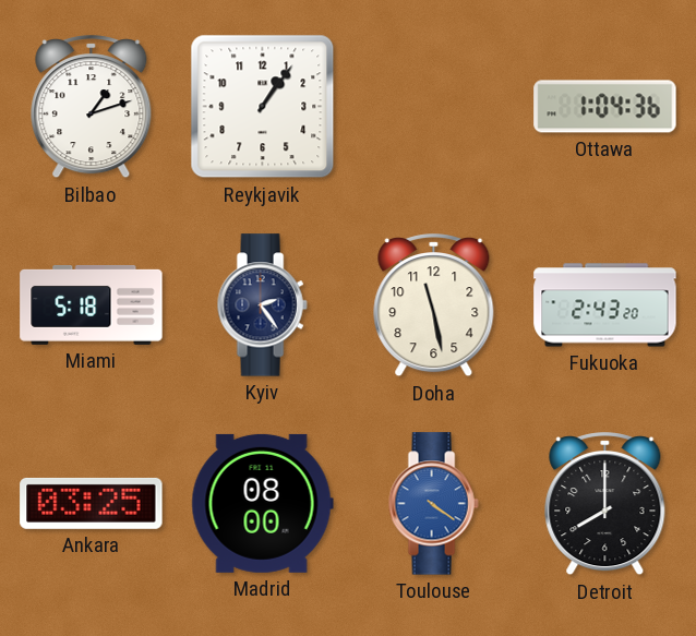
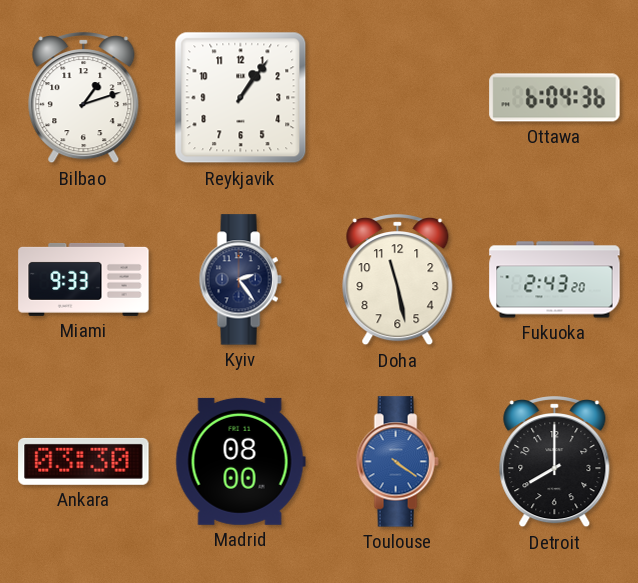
Ottawa: 1:04 -> 6:04 (555, 98)
Miami: 5:18 -> 9:33 (84, 279)
Ankara: 03:25 -> 03:30 (84, 461)
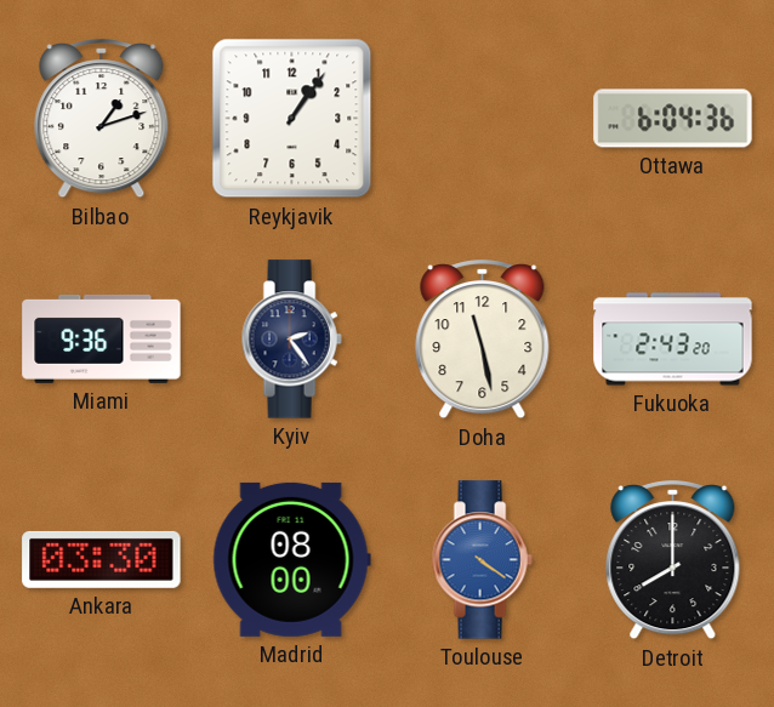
Miami: 9:33 -> 9:36 (102, 338)
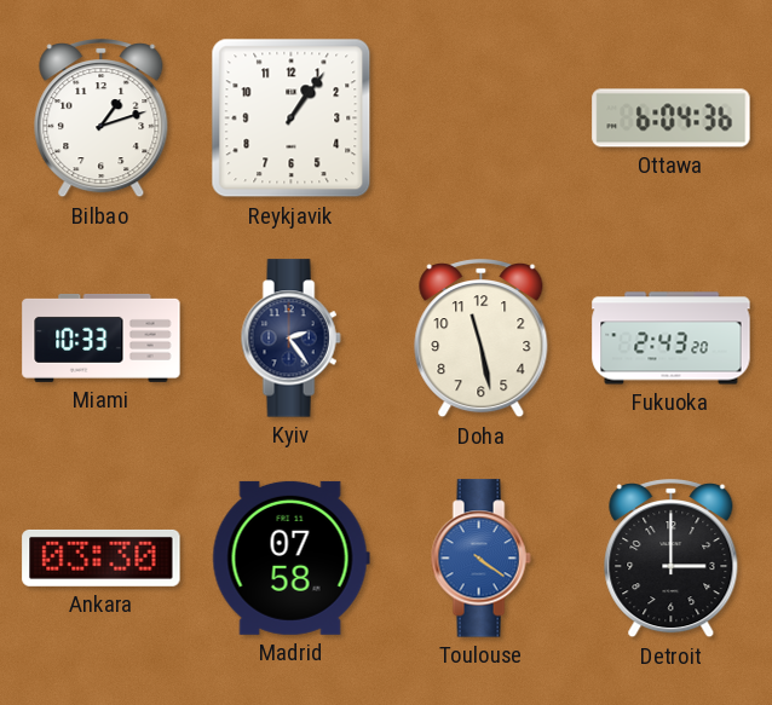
Miami: 9:36 -> 10:33 (102, 337)
Madrid: 08:00 -> 07:58 (290, 557)
Detroit: 8:00 -> 3:00 (672, 559)
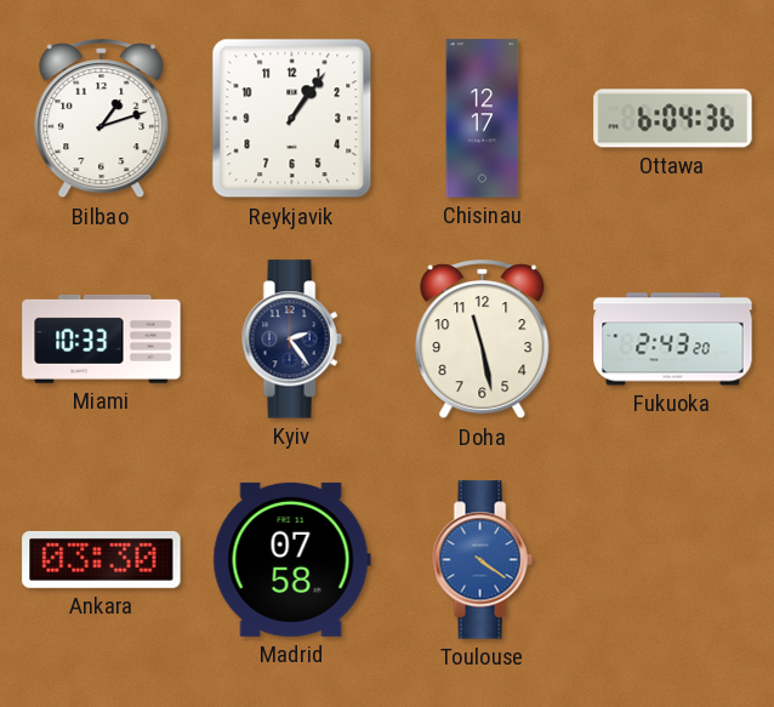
Chisinau: none -> 12:17 (483, 119)
Detroit: 3:00 -> none (672, 559)
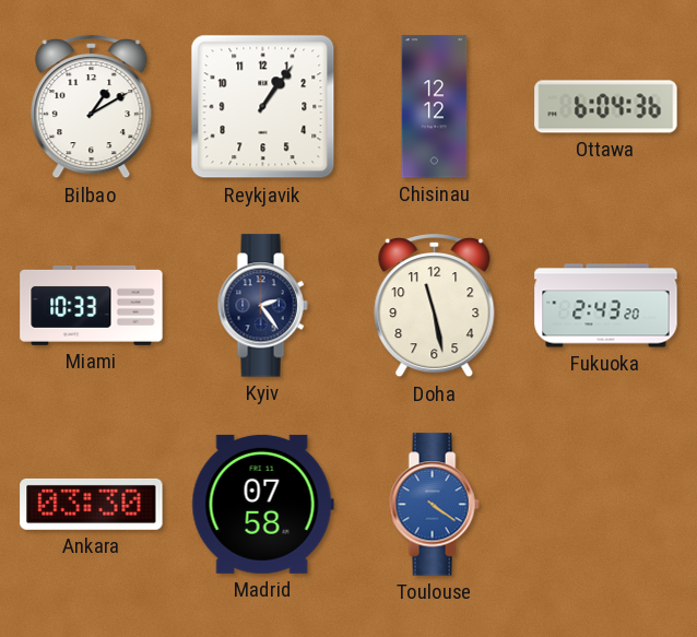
Bilbao: 1:12 -> 1:10 (92, 107)
Chisinau: 12:17 -> 12:12 (435, 107)
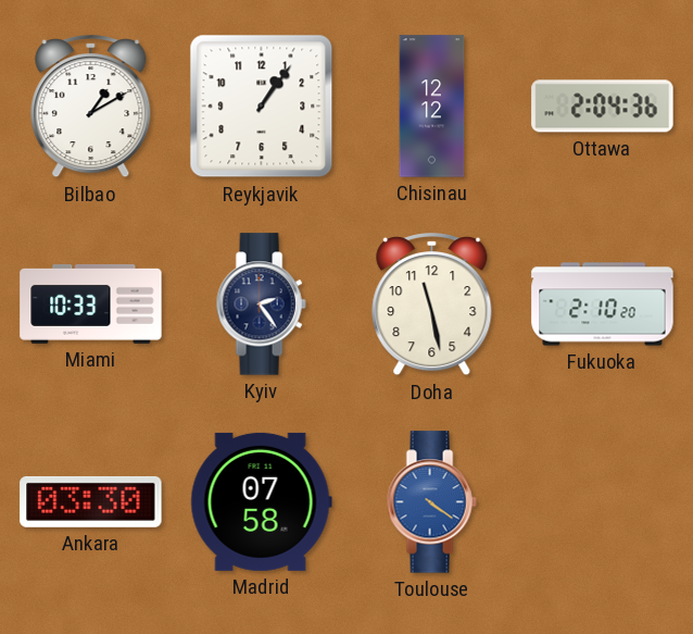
Ottawa: 6:04 -> 2:04 (603, 107)
Fukuoka: 2:43 -> 2:10 (603, 304)
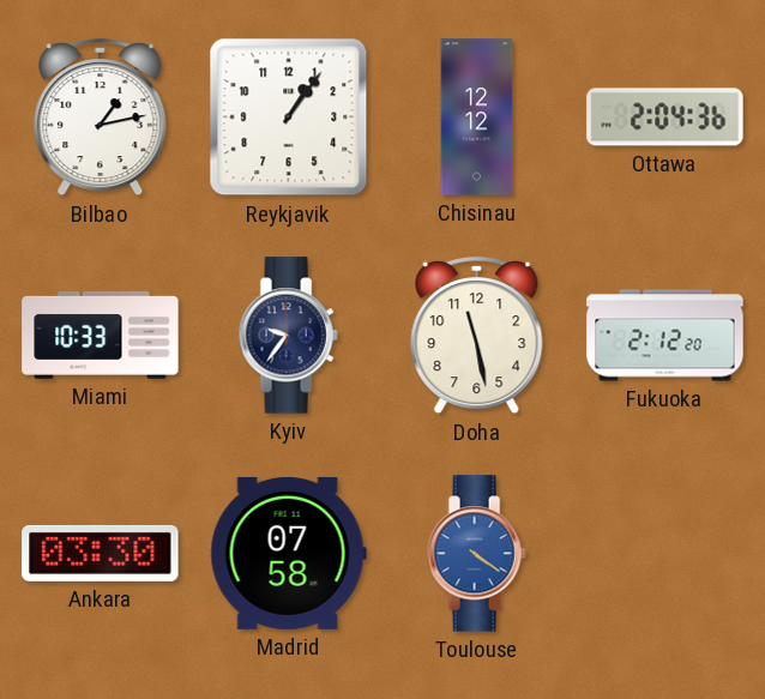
Bilbao: 1:10 -> 1:13 (101, 117)
Kyiv: 2:24 -> 9:36 (288, 336)
Fukuoka: 2:10 -> 2:12 (665, 336)
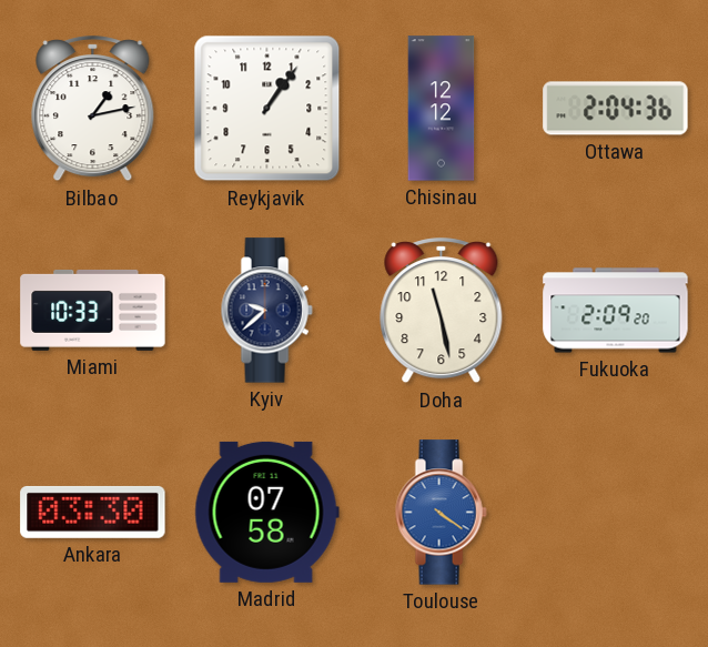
Kyiv: 9:36 -> 9:38 (266, 311)
Fukuoka: 2:12 -> 2:09 (616, 311)
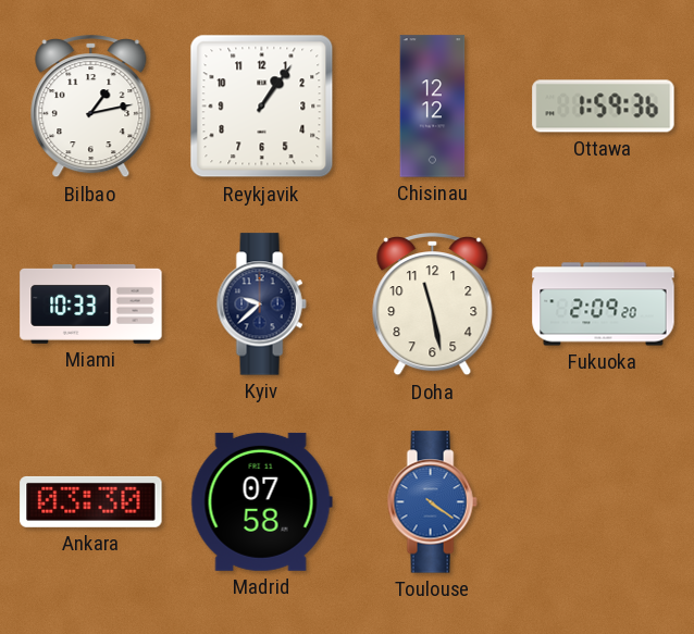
Ottawa: 2:04 -> 1:59 (604, 107)
